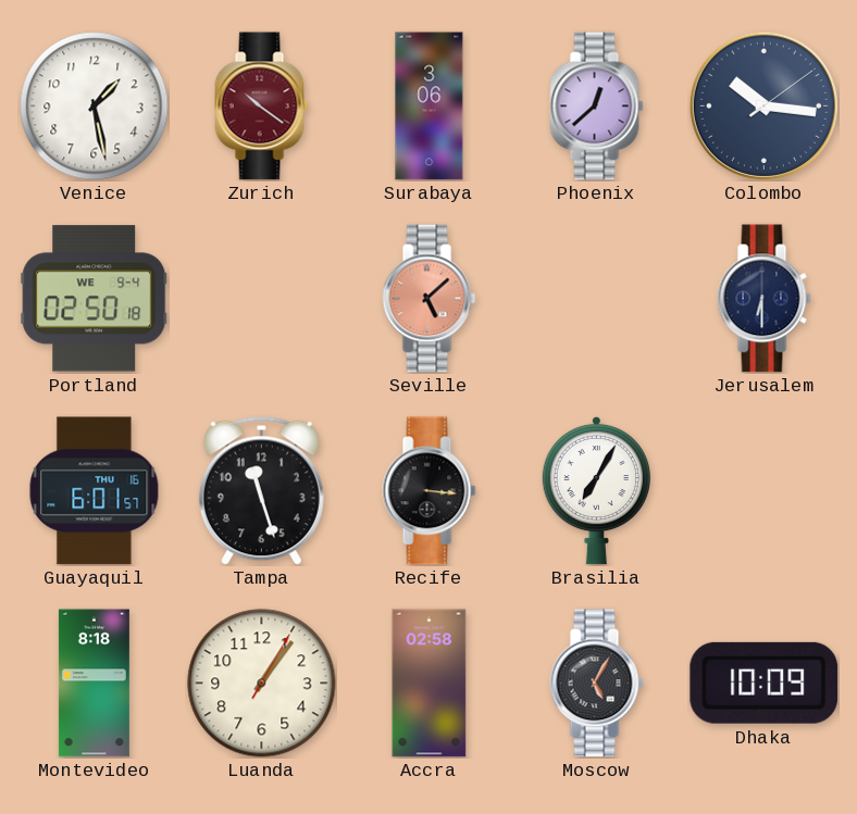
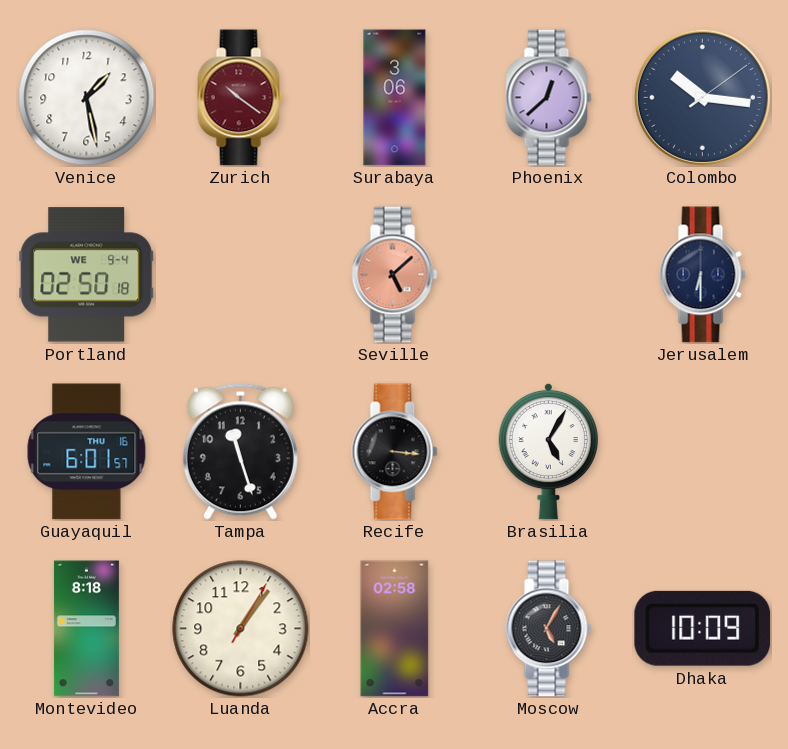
Brasilia: 7:05 -> 5:05 (548, 451)
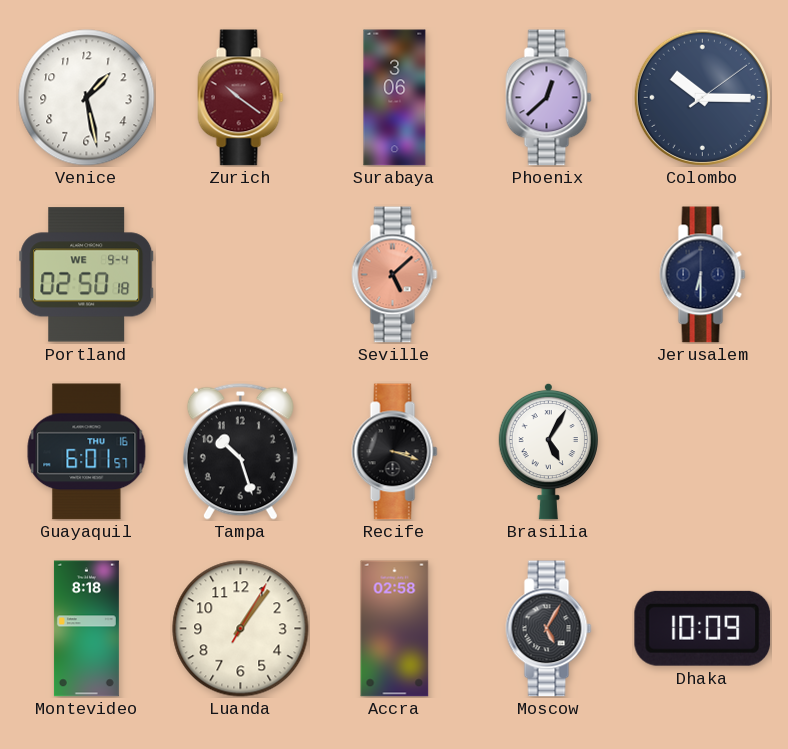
Colombo: 10:16 -> 10:15 (702, 97)
Tampa: 11:27 -> 10:27 (240, 451)
Recife: 3:16 -> 3:18 (395, 452)
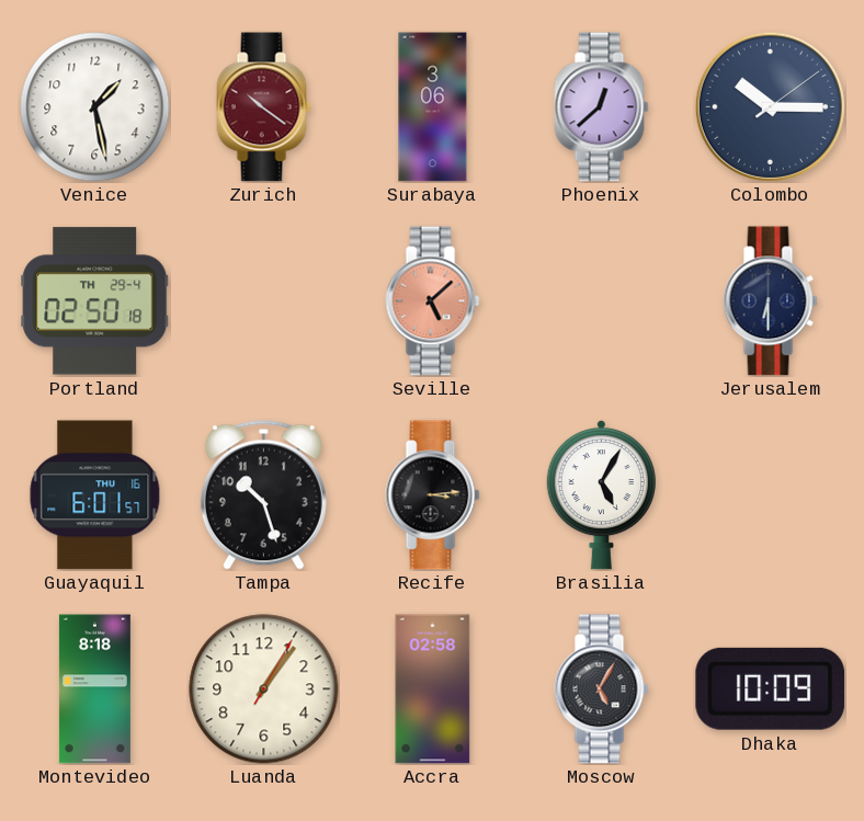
Portland date: WE 9-4 -> TH 29-4 (95, 301)
Recife: 3:18 -> 3:14 (433, 495)
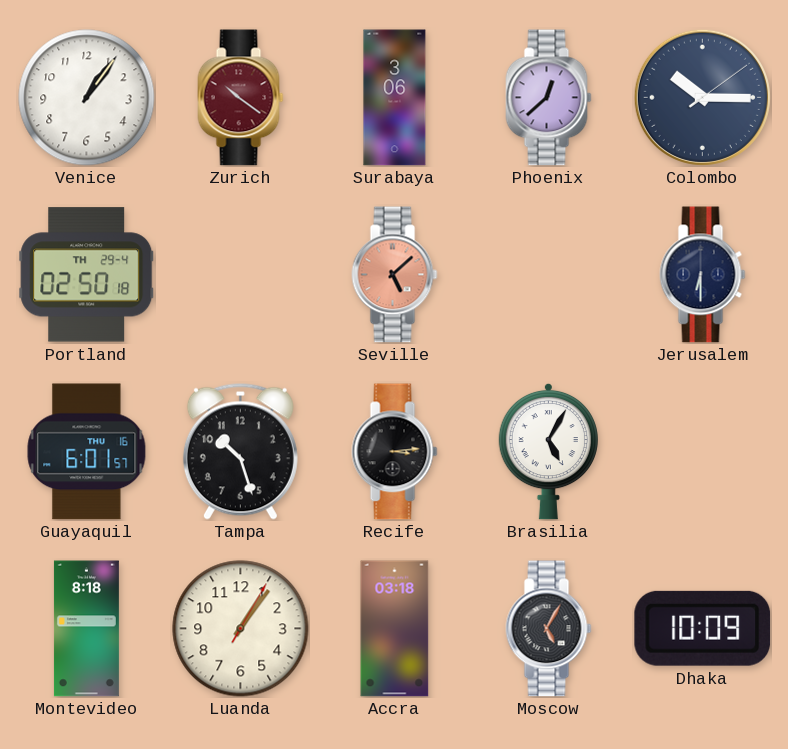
Venice: 1:28 -> 1:06 (87, 98)
Accra: 02:58 -> 03:18 (395, 629)
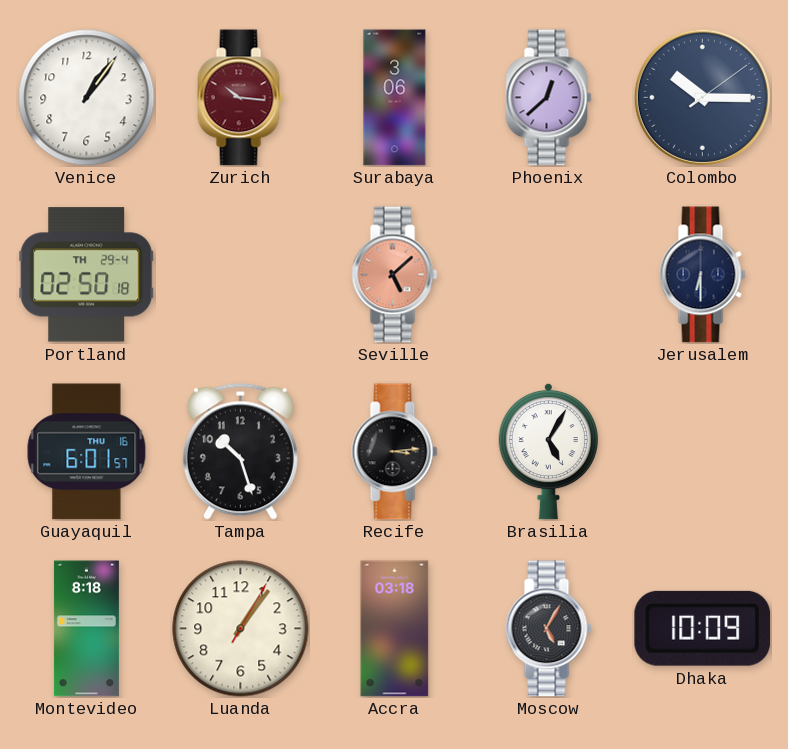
Zurich: 10:21 -> 10:16 (241, 98)
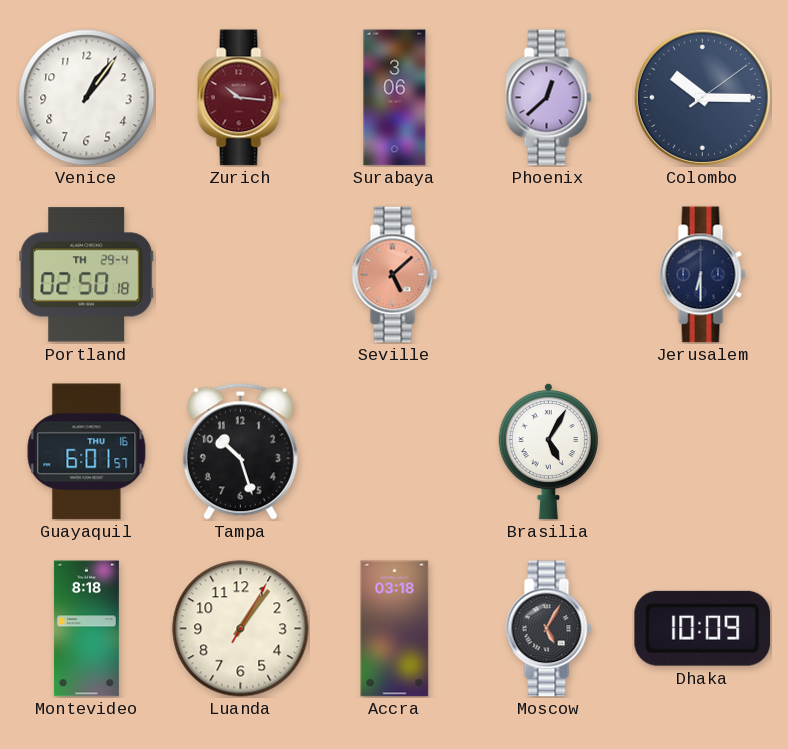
Recife: 3:14 -> none (395, 452)
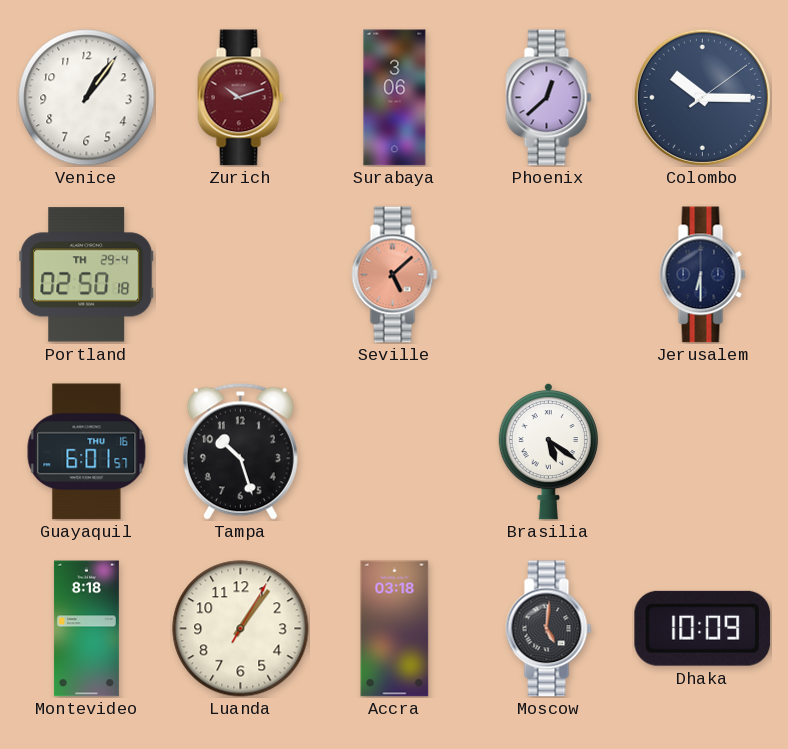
Zurich: 10:16 -> 10:12 (241, 98)
Brasilia: 5:05 -> 5:21 (548, 451)
Moscow: 5:05 -> 5:01 (549, 629)
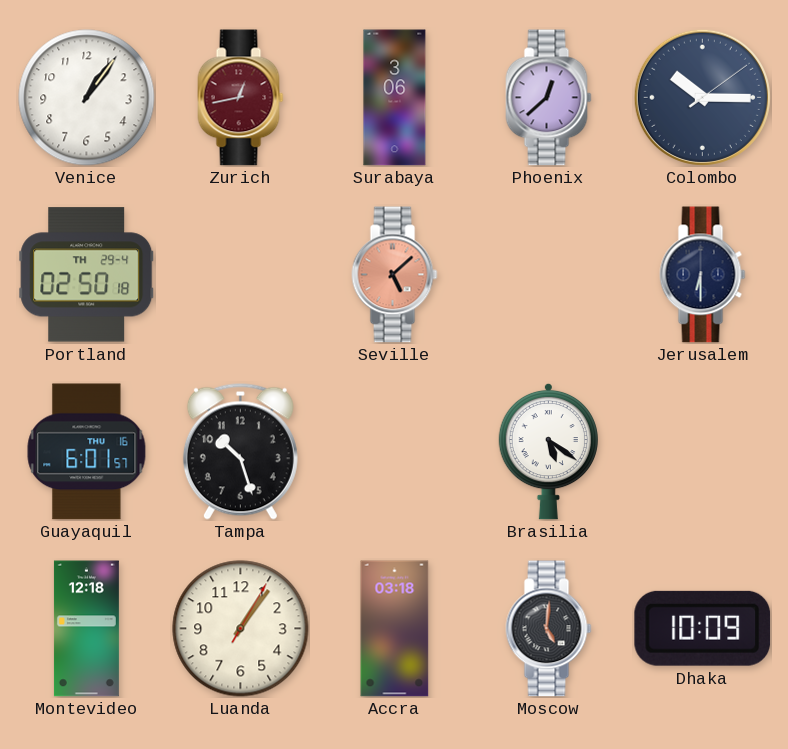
Zurich: 10:12 -> 12:43 (241, 98)
Montevideo: 8:18 -> 12:18 (86, 629)
